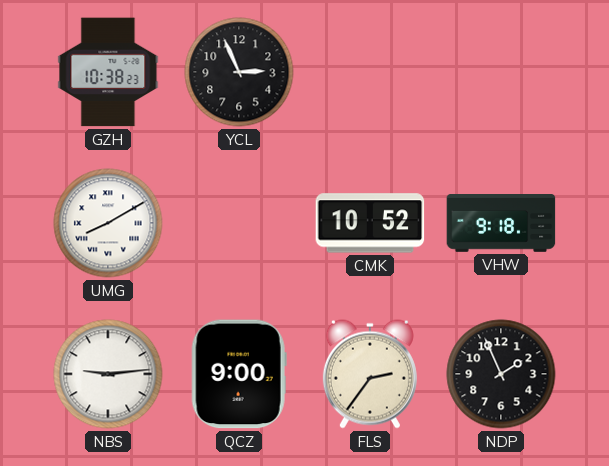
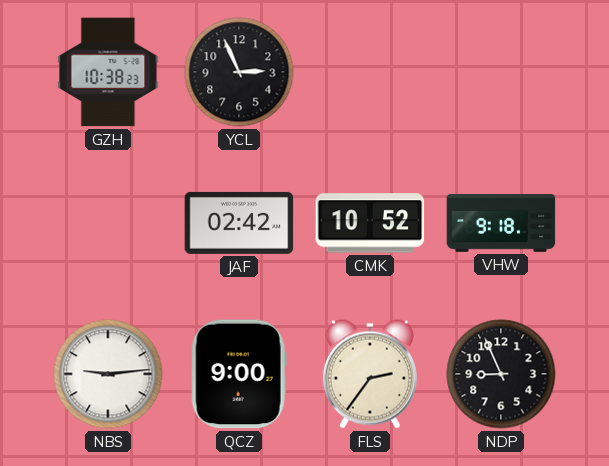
UMG: 8:10 -> none (108, 223)
JAF: none -> 02:42 (239, 223)
NDP: 1:56 -> 8:56 (501, 374)
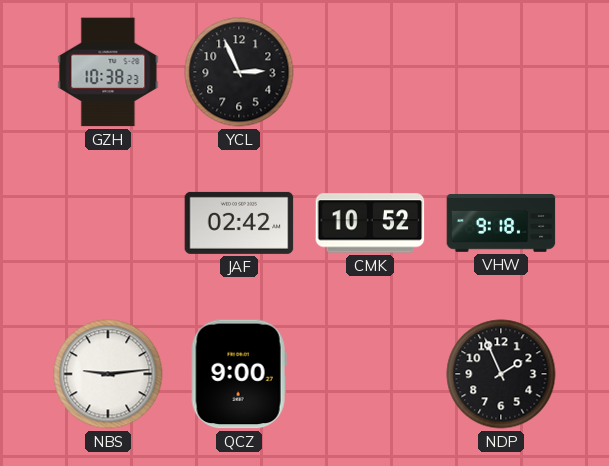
FLS: 2:36 -> none (370, 374)
NDP: 8:56 -> 1:56 (501, 374)
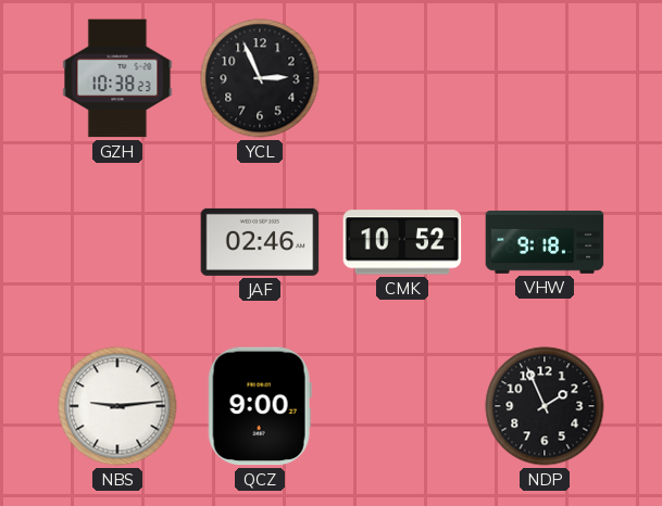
JAF: 02:42 -> 02:46 (260, 242)
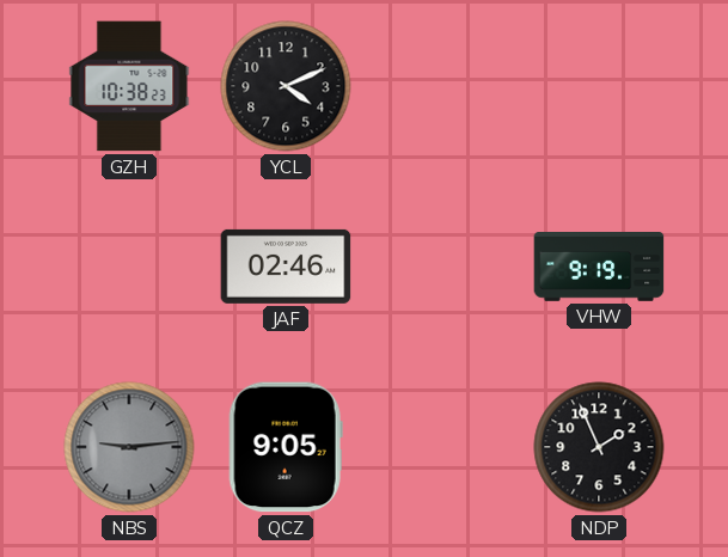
YCL: 2:56 -> 4:11 (286, 86)
CMK: 10:52 -> none (402, 242)
VHW: 9:18 -> 9:19 (599, 267)
NBS dial: white -> grey (129, 447)
QCZ: 9:00 -> 9:05 (286, 447)
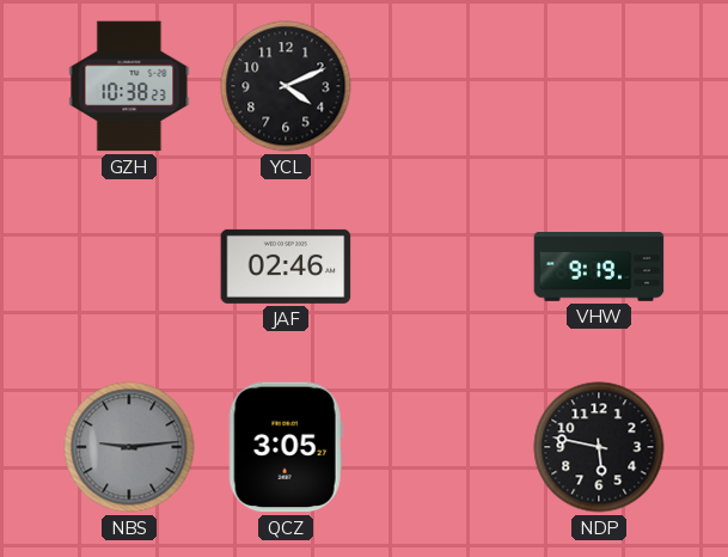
QCZ: 9:05 -> 3:05 (286, 447)
NDP: 1:56 -> 5:47 (599, 447)
